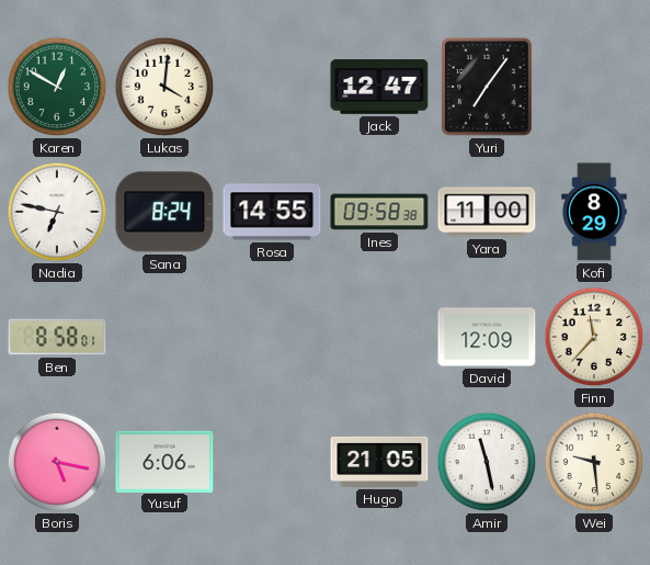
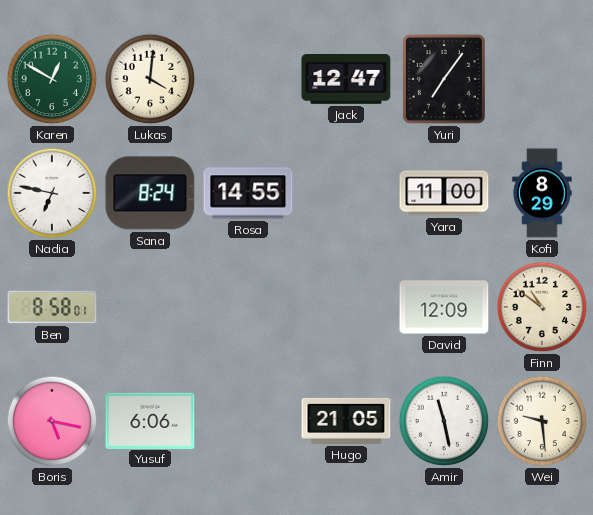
Ines: 09:58 -> none (379, 212)
Finn: 11:37 -> 10:51 (542, 307)
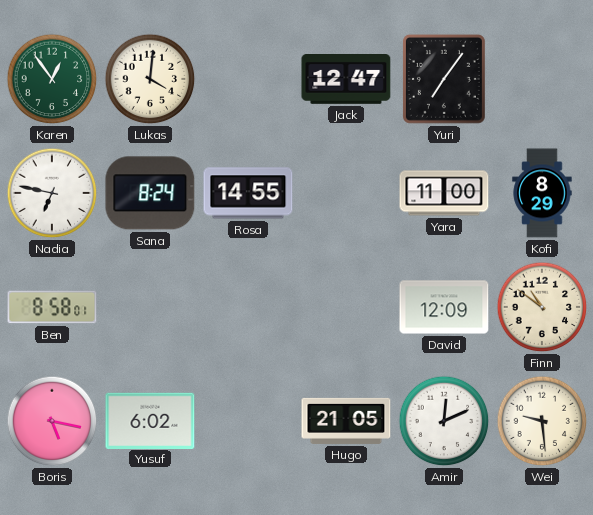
Karen: 12:50 -> 12:54 (52, 79)
Yusuf: 6:06 -> 6:02 (150, 420)
Amir: 11:28 -> 12:11 (444, 421)
